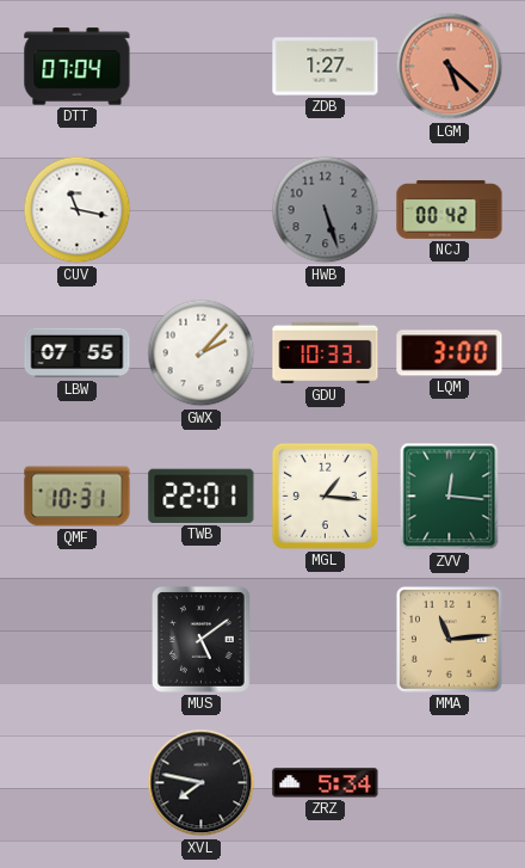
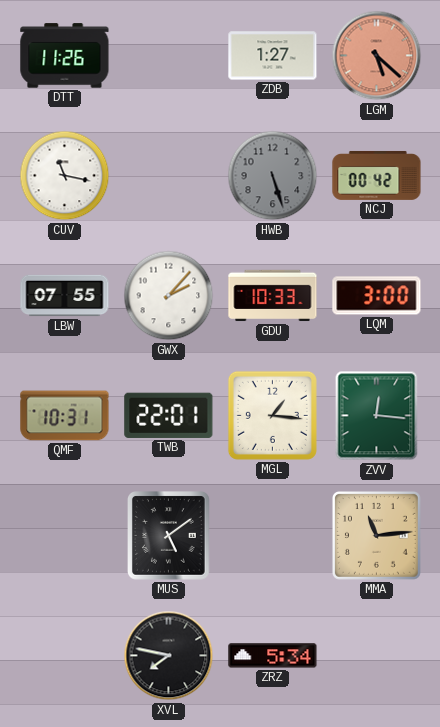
DTT: 07:04 -> 11:26 (65, 56)
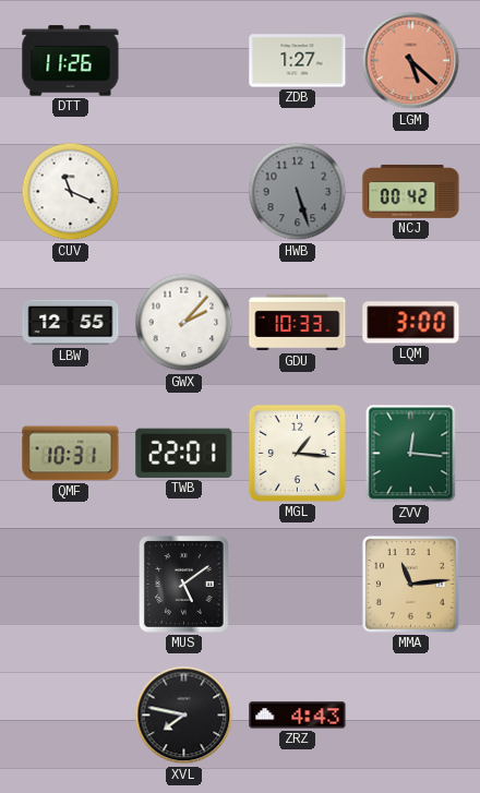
CUV: 11:17 -> 11:19 (71, 192)
LBW: 07:55 -> 12:55 (71, 323)
ZRZ: 5:34 -> 4:43 (298, 716)
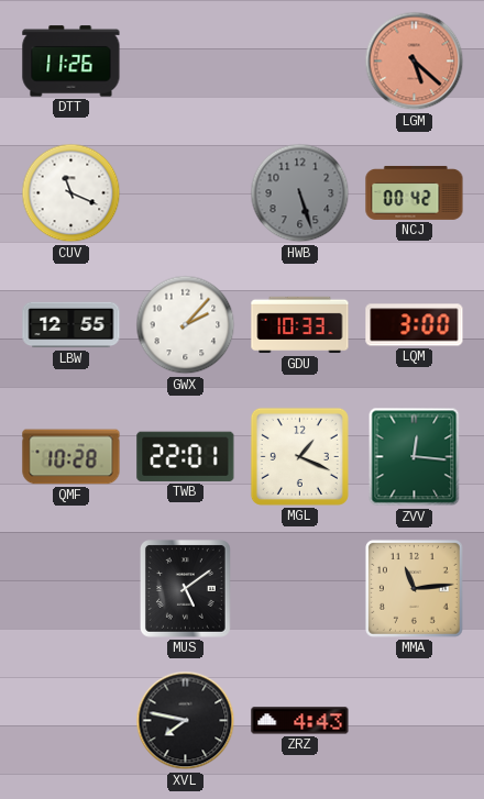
ZDB: 1:27 -> none (298, 61)
QMF: 10:31 -> 10:28 (71, 457)
MGL: 1:16 -> 1:19 (299, 456)
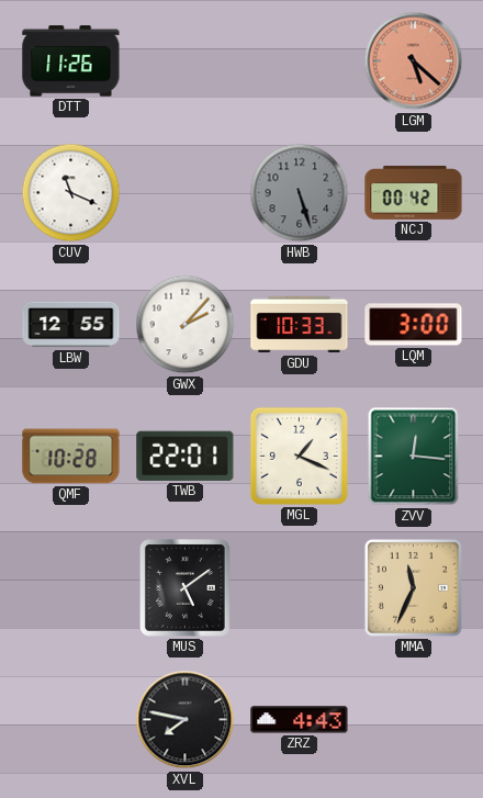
MMA: 11:14 -> 11:34 (413, 587)
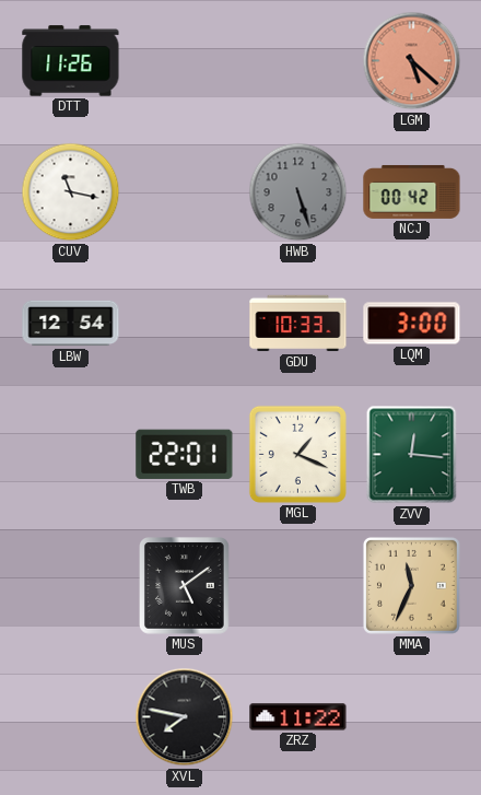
CUV: 11:19 -> 11:17 (71, 192)
LBW: 12:55 -> 12:54 (71, 324)
GWX: 2:07 -> none (186, 325)
QMF: 10:28 -> none (71, 457)
ZRZ: 4:43 -> 11:22 (298, 717)
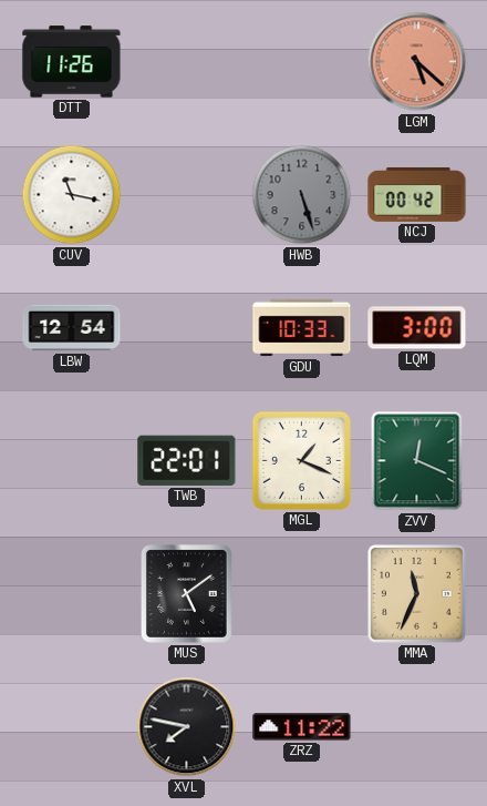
ZVV: 12:16 -> 12:19 (417, 461)
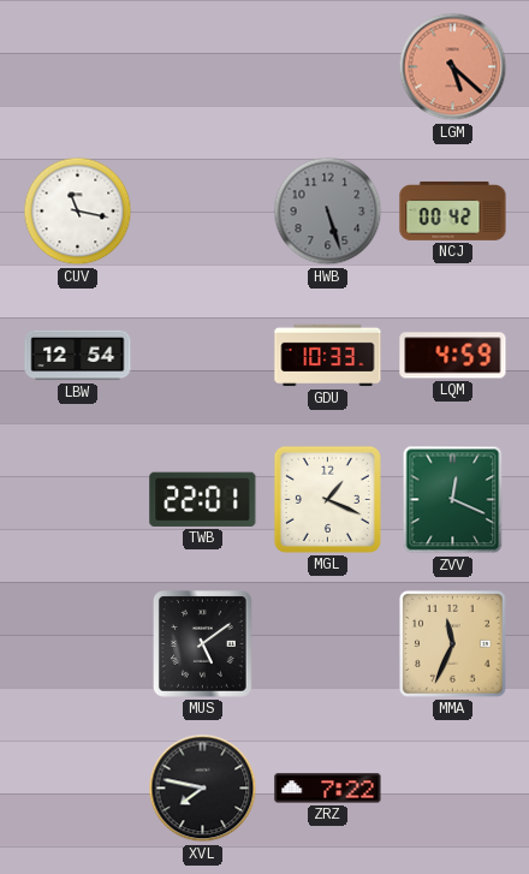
DTT: 11:26 -> none (72, 62)
LQM: 3:00 -> 4:59 (453, 356)
ZRZ: 11:22 -> 7:22 (328, 789)
